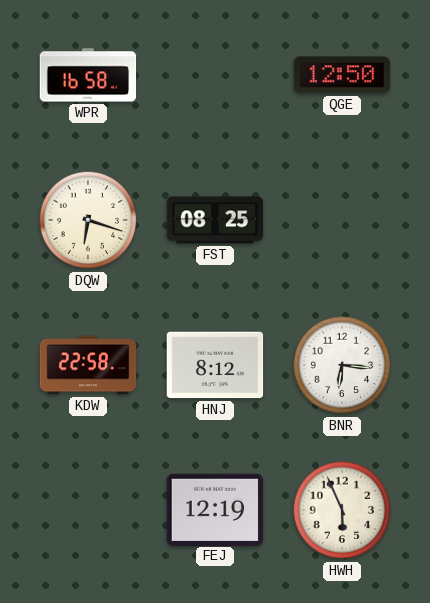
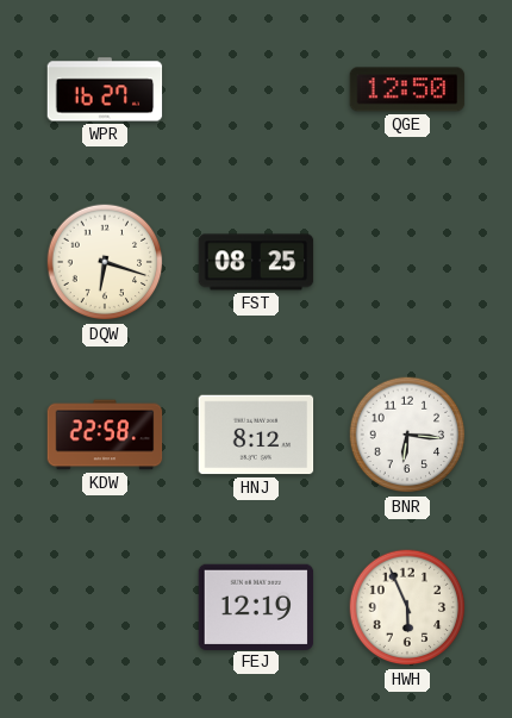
WPR: 16:58 -> 16:27 (105, 89)
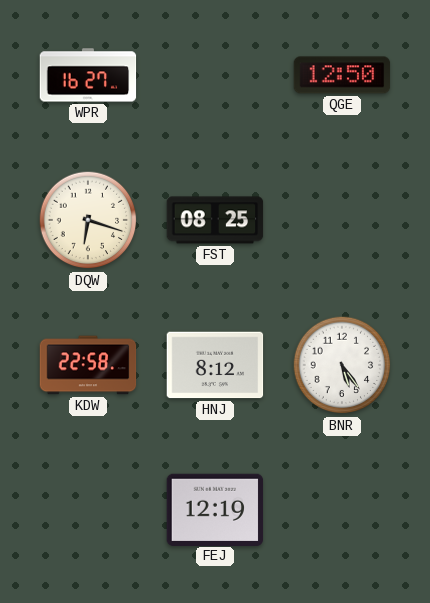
BNR: 6:16 -> 5:24 (342, 365)
HWH: 5:56 -> none (407, 607)
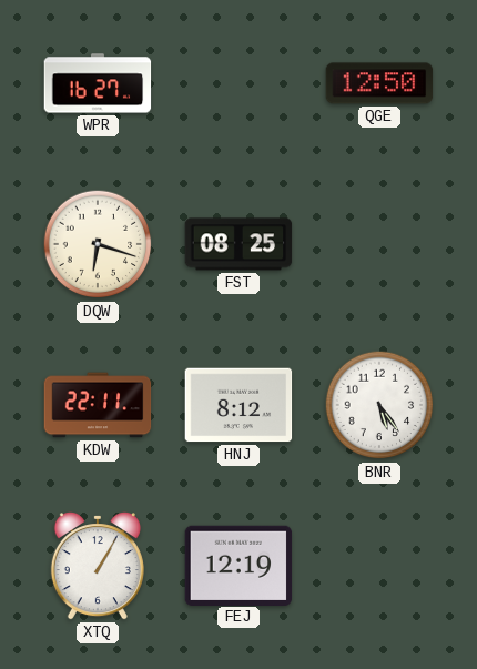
KDW: 22:58 -> 22:11 (98, 405)
XTQ: none -> 1:05 (98, 567)
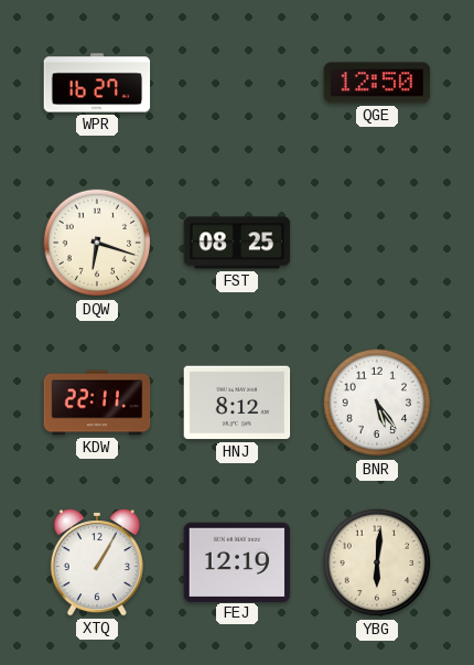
YBG: none -> 6:01 (377, 562)
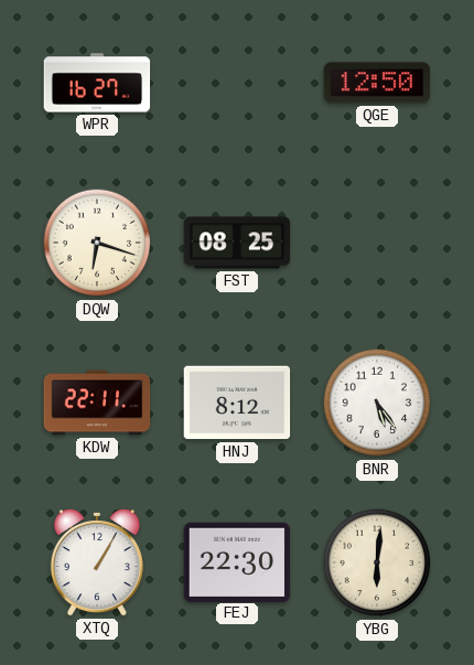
FEJ: 12:19 -> 22:30 (237, 561)
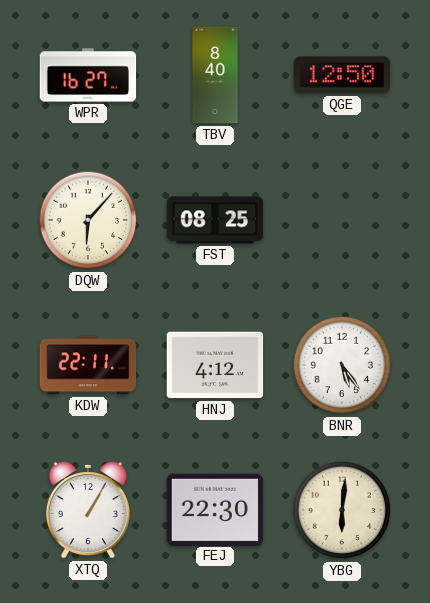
TBV: none -> 8:40 (215, 75)
DQW: 6:18 -> 6:07 (88, 220)
HNJ: 8:12 -> 4:12 (215, 365)
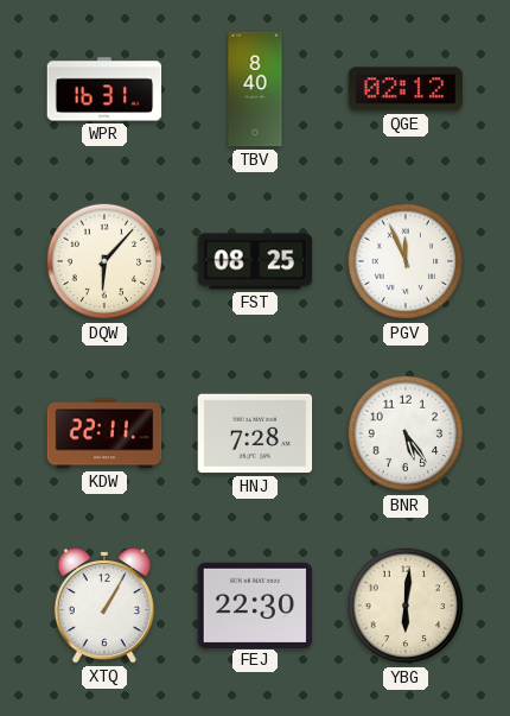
WPR: 16:27 -> 16:31 (104, 89)
QGE: 12:50 -> 02:12 (406, 89)
PGV: none -> 11:56 (406, 261)
HNJ: 4:12 -> 7:28 (255, 433)
